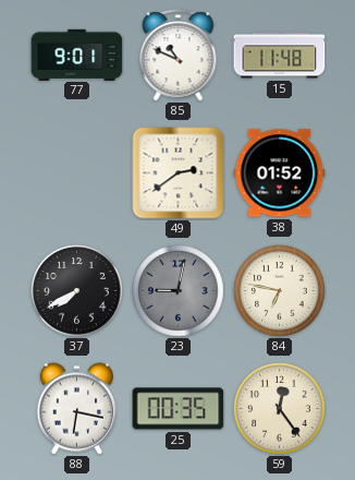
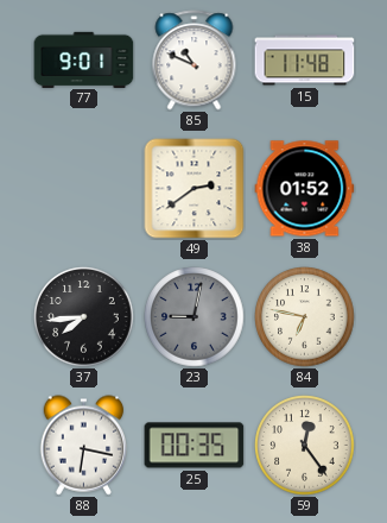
37: 7:40 -> 7:44 (84, 317)
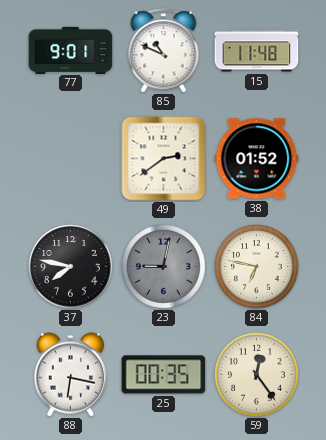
37: 7:44 -> 7:47 (71, 267)
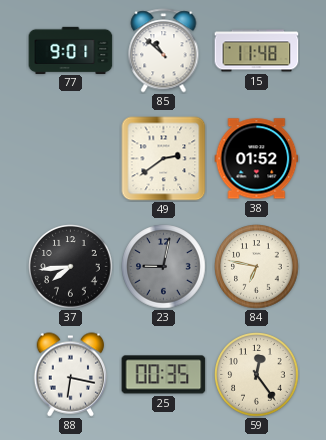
85: 10:49 -> 10:52 (164, 51)
37: 7:47 -> 7:44 (71, 267)
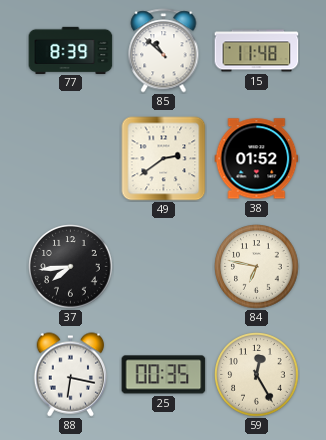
77: 9:01 -> 8:39 (71, 50)
23: 9:02 -> none (164, 267)
59: 12:24 -> 12:25 (257, 375)
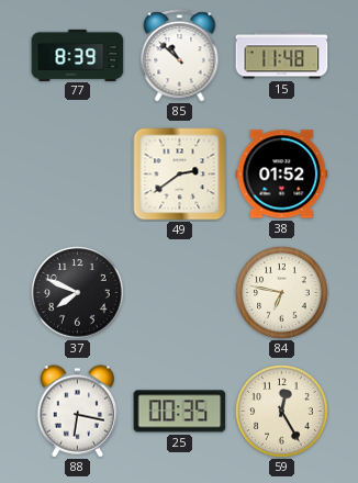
37: 7:44 -> 7:49 (78, 293)
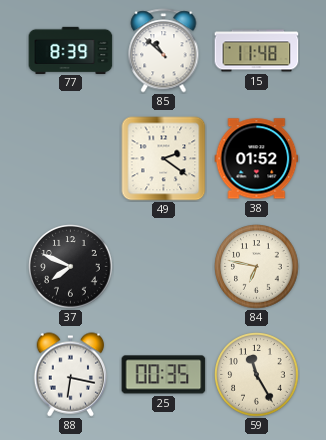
49: 2:39 -> 2:21 (164, 159)
59: 12:25 -> 11:25 (257, 375)
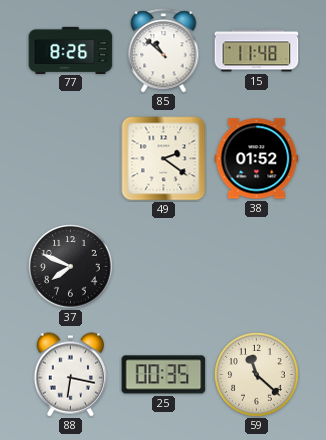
77: 8:39 -> 8:26 (71, 50)
84: 6:47 -> none (257, 267)
59: 11:25 -> 11:22 (257, 375)
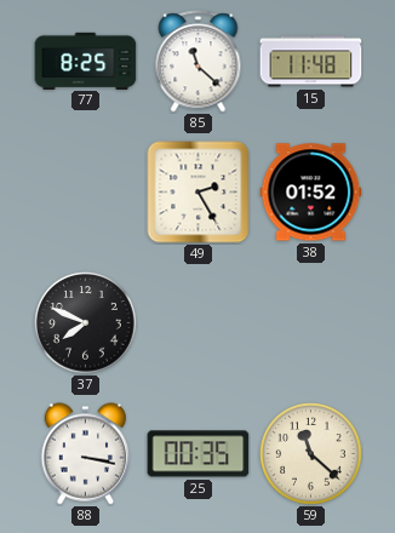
77: 8:26 -> 8:25 (86, 61)
85: 10:52 -> 11:22 (199, 62)
49: 2:21 -> 2:25 (199, 193)
88: 6:17 -> 3:17 (86, 454)
